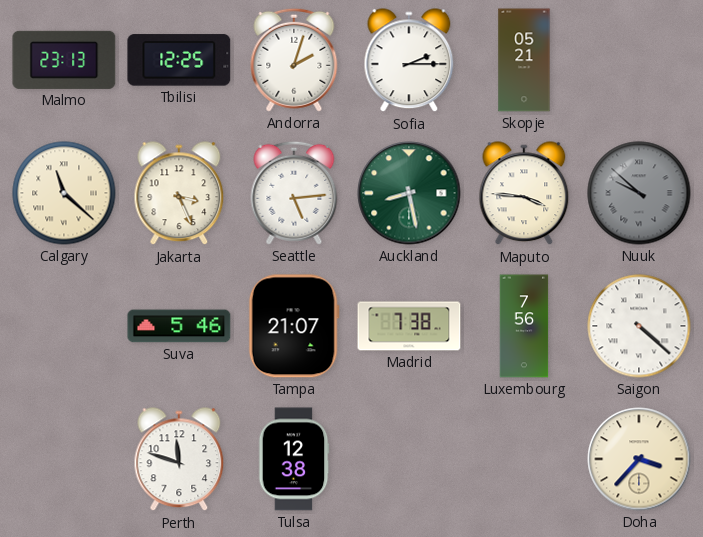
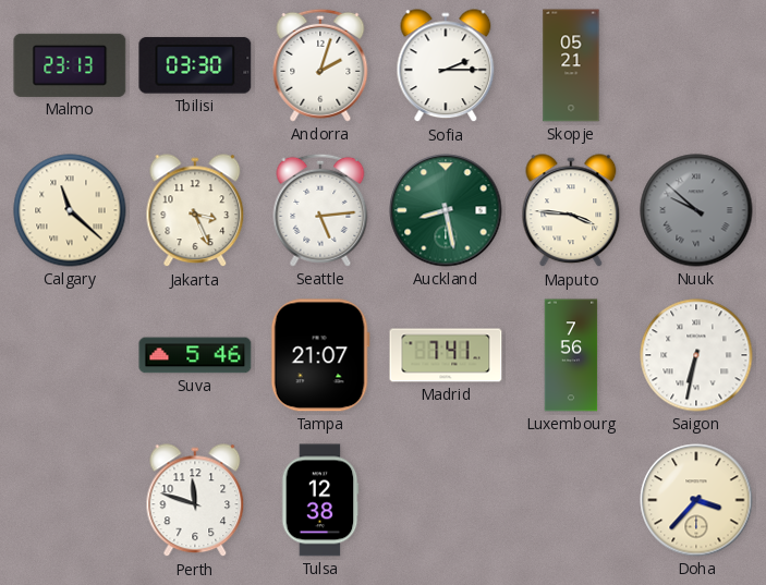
Tbilisi: 12:25 -> 03:30 (195, 65)
Madrid: 7:38 -> 7:41 (446, 355)
Saigon: 4:22 -> 6:32 (696, 355)
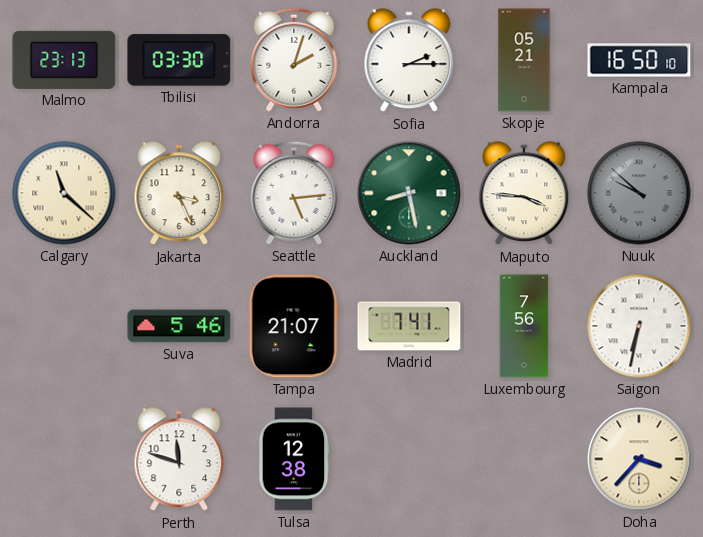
Kampala: none -> 16:50 (639, 60)
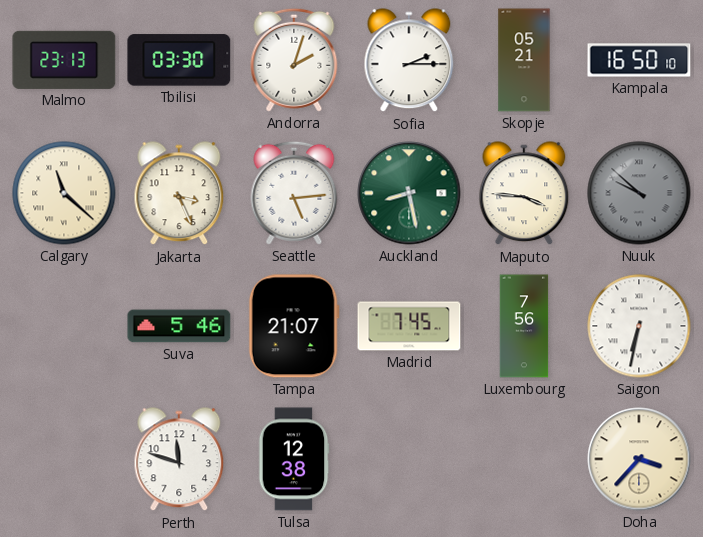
Madrid: 7:41 -> 7:45 (409, 326)
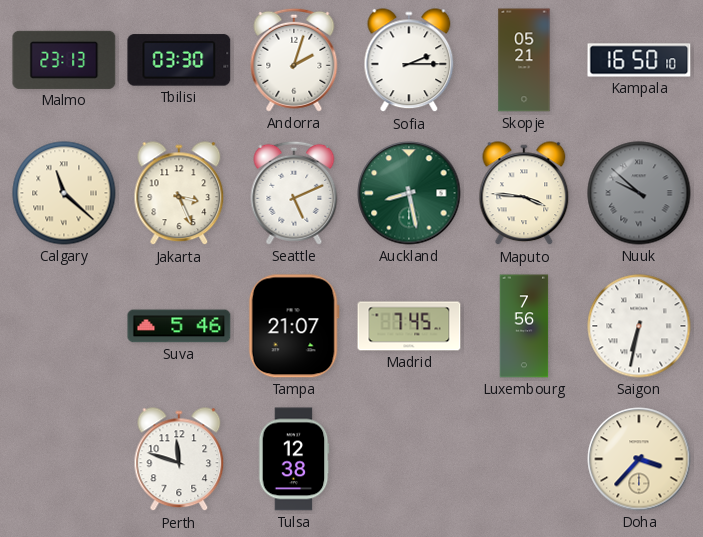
Seattle: 5:14 -> 5:11 (294, 193)
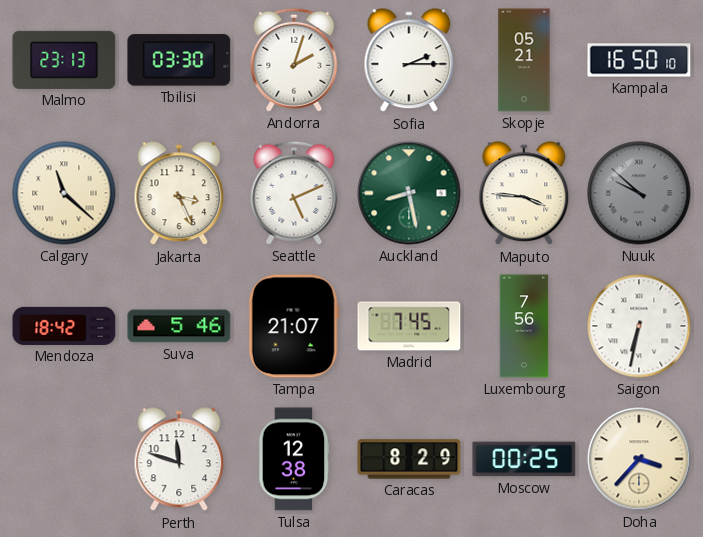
Mendoza: none -> 18:42 (64, 326)
Caracas: none -> 8:29 (409, 459)
Moscow: none -> 00:25 (524, 459)
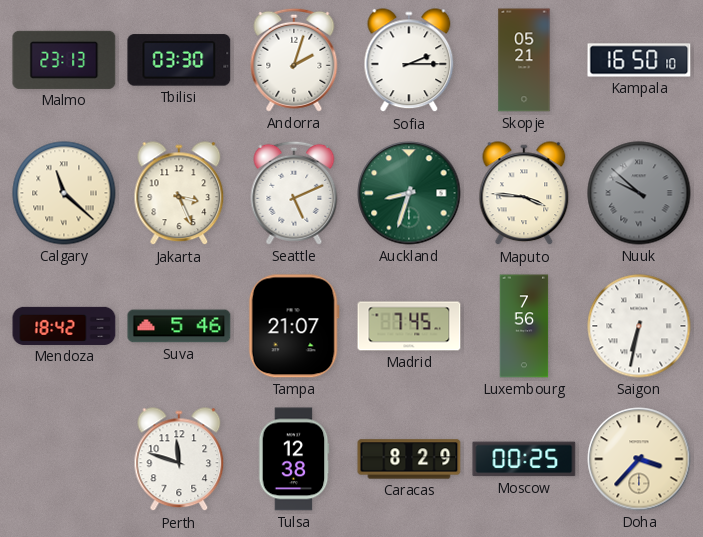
Auckland: 8:28 -> 8:33 (409, 193)
